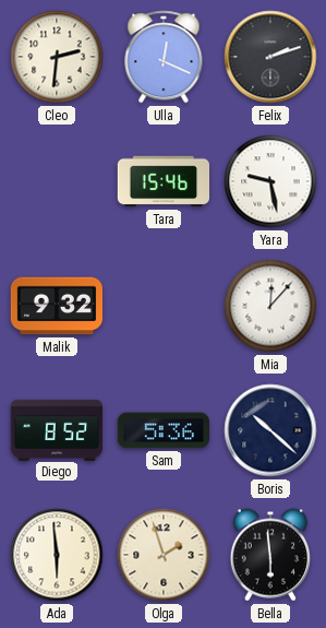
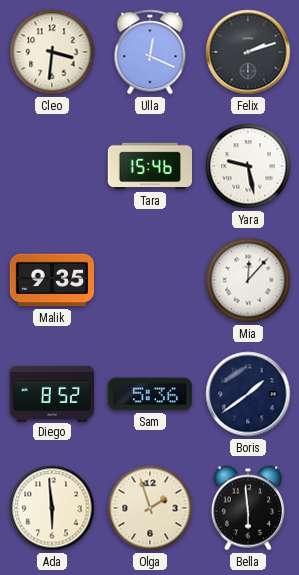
Cleo: 2:31 -> 3:31 (52, 52)
Malik: 9:32 -> 9:35 (51, 280)
Boris: 10:22 -> 1:39 (248, 394)
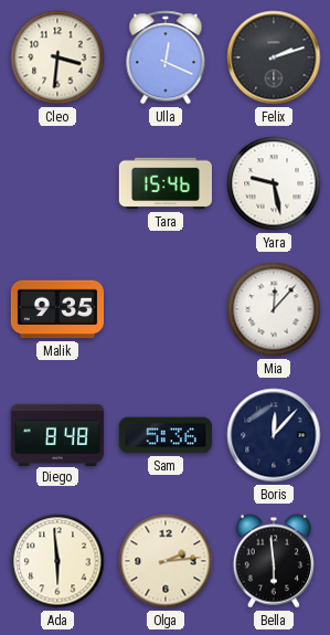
Diego: 8:52 -> 8:48 (57, 434)
Boris: 1:39 -> 12:07 (274, 435)
Olga: 1:57 -> 2:14 (166, 561)
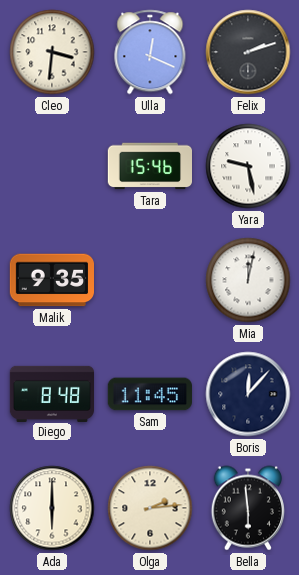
Mia: 12:07 -> 12:02 (248, 280)
Sam: 5:36 -> 11:45 (150, 394)
Ada: 5:59 -> 6:00 (52, 508)
